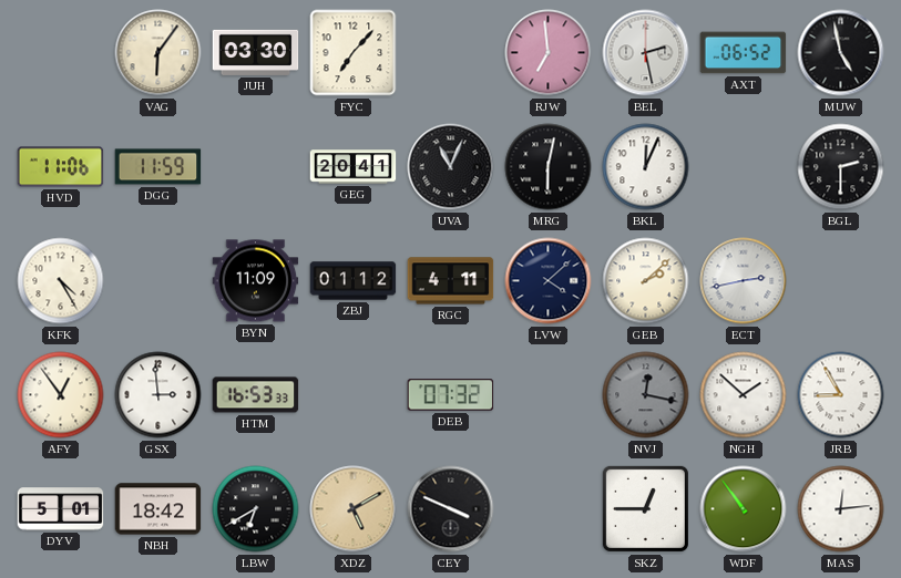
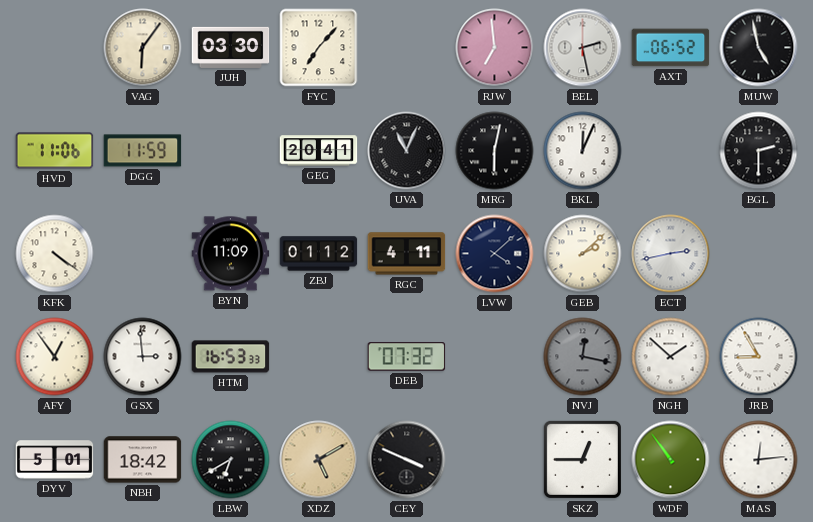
KFK: 4:25 -> 4:21 (55, 254)
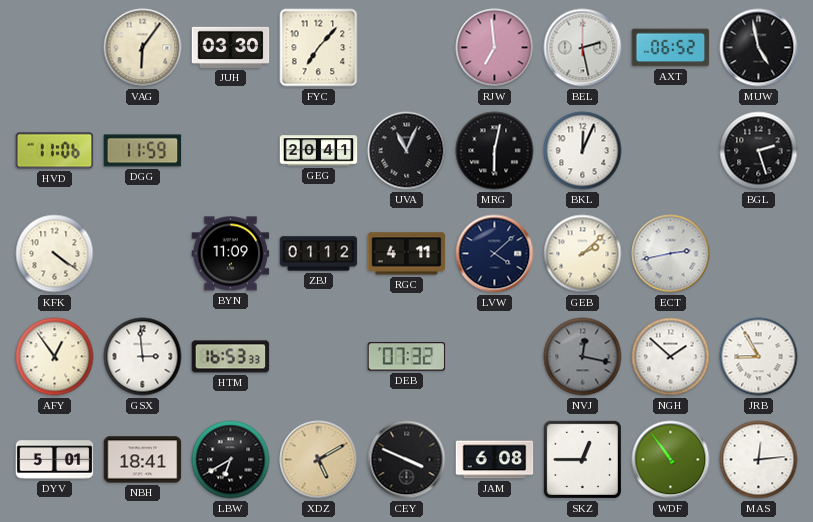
BGL: 2:30 -> 2:27 (759, 151)
NBH: 18:42 -> 18:41 (143, 460)
JAM: none -> 6:08 (495, 460)
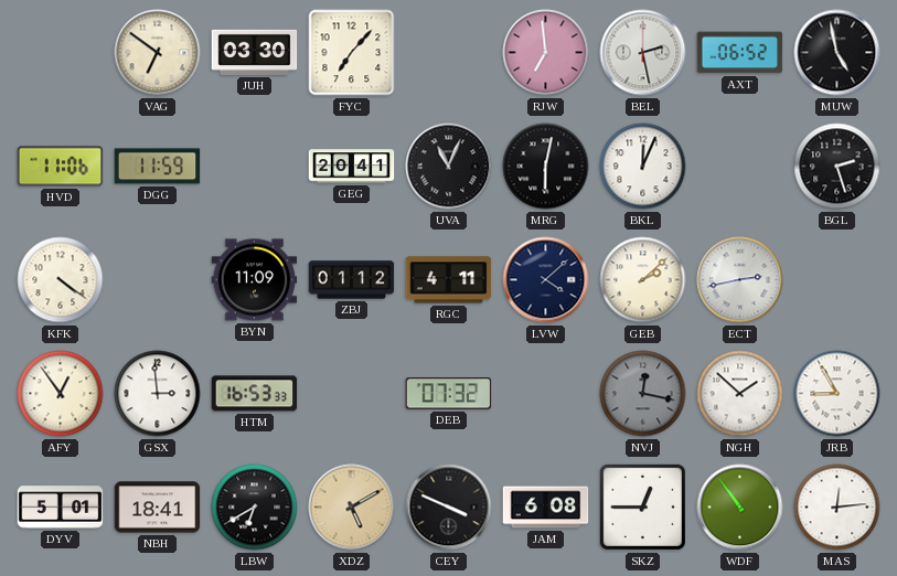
VAG: 6:06 -> 6:51 (158, 53)
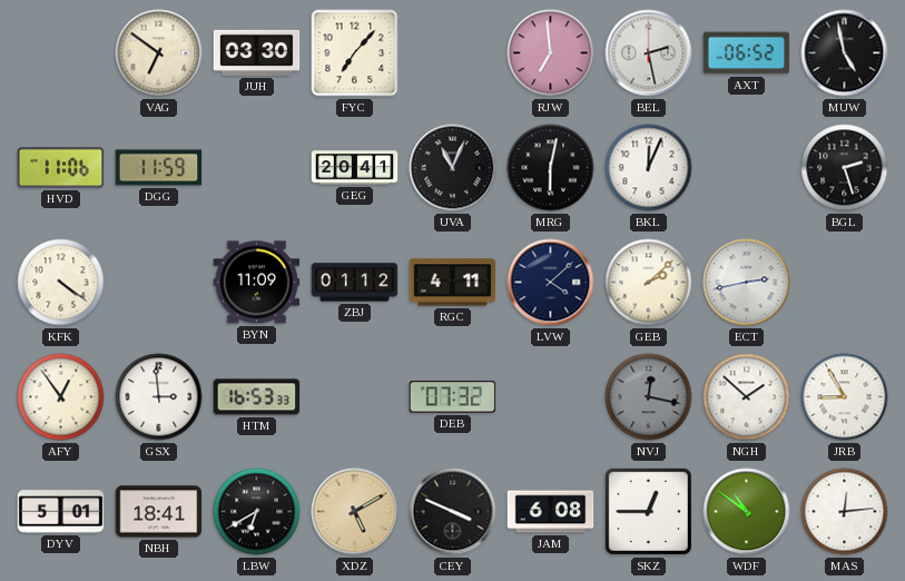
WDF: 10:54 -> 10:51 (747, 512)
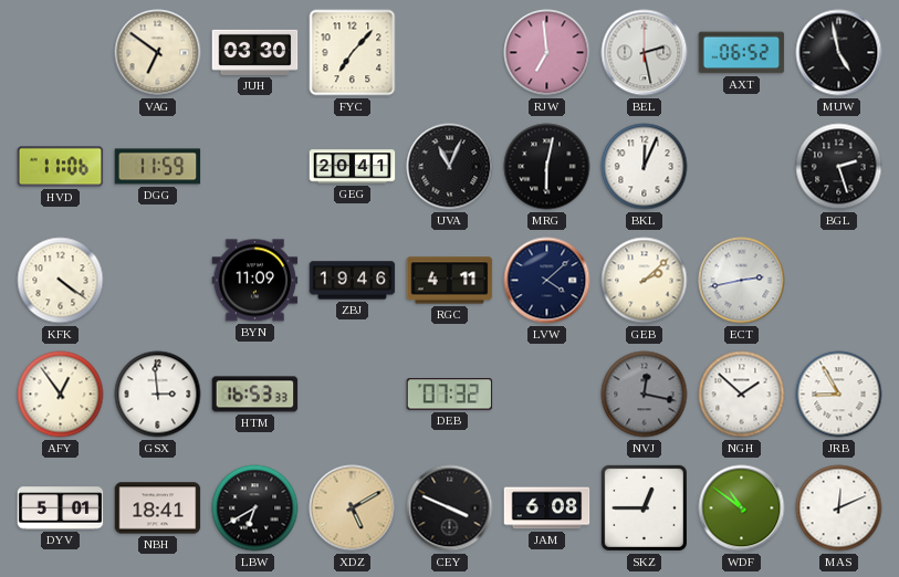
ZBJ: 01:12 -> 19:46 (353, 281)
MAS: 12:14 -> 12:11 (839, 508)
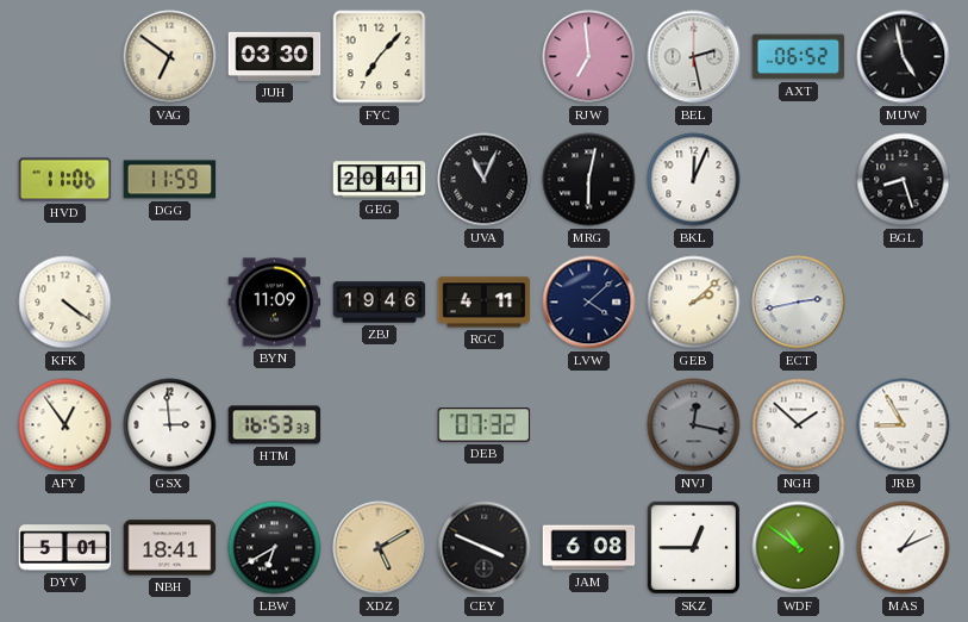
BGL: 2:27 -> 8:27 (904, 180)
MAS: 12:11 -> 1:11 (904, 548)
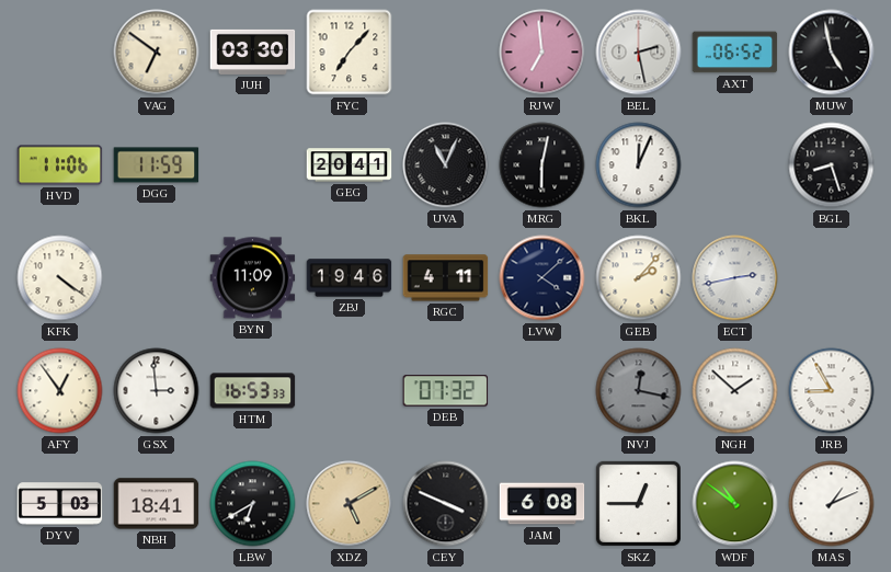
GEB: 2:08 -> 2:07 (639, 278)
DYV: 5:01 -> 5:03 (60, 504)
